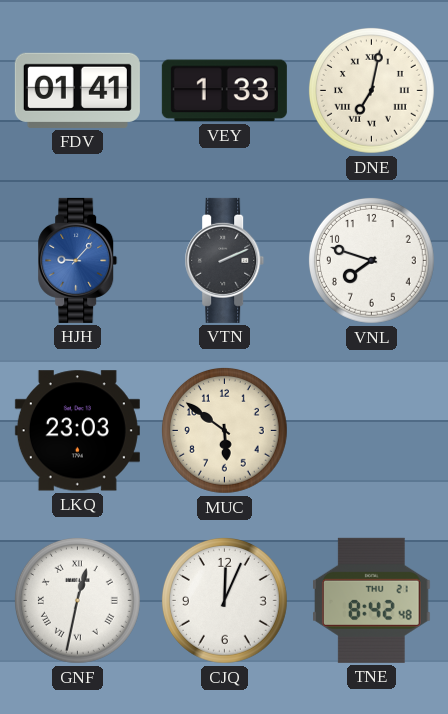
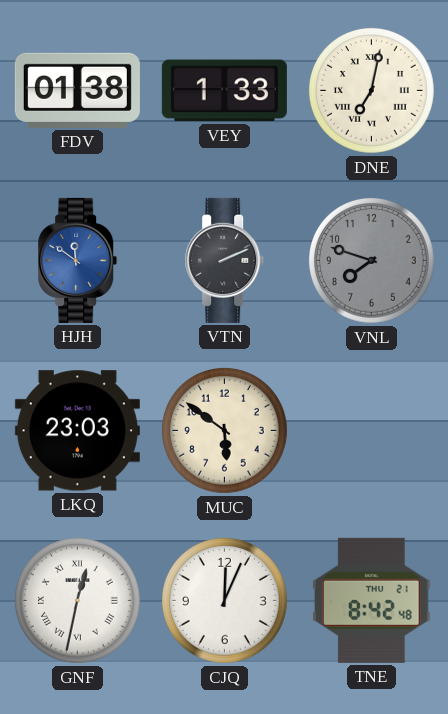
FDV: 01:41 -> 01:38 (77, 90)
HJH: 9:07 -> 11:51 (78, 260)
VNL dial: white -> grey (371, 260)
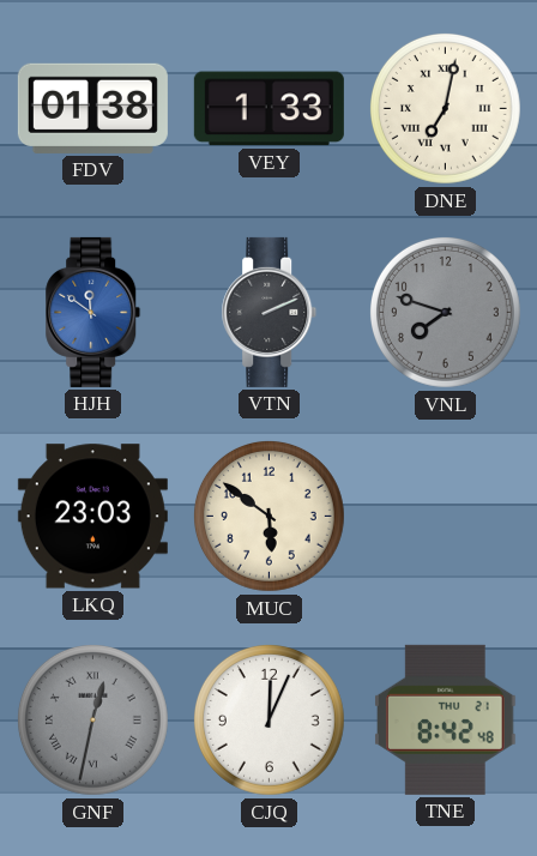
GNF dial: white -> grey (92, 719)
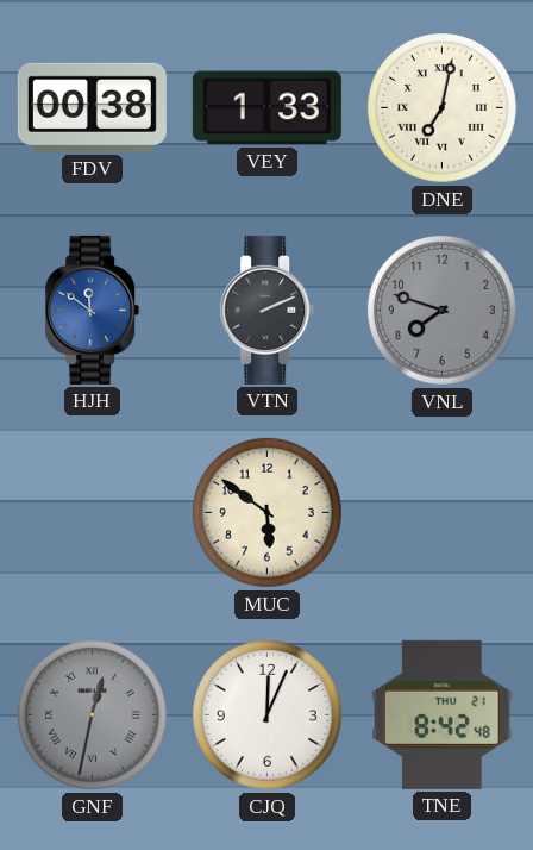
FDV: 01:38 -> 00:38 (92, 107)
LKQ: 23:03 -> none (92, 517)
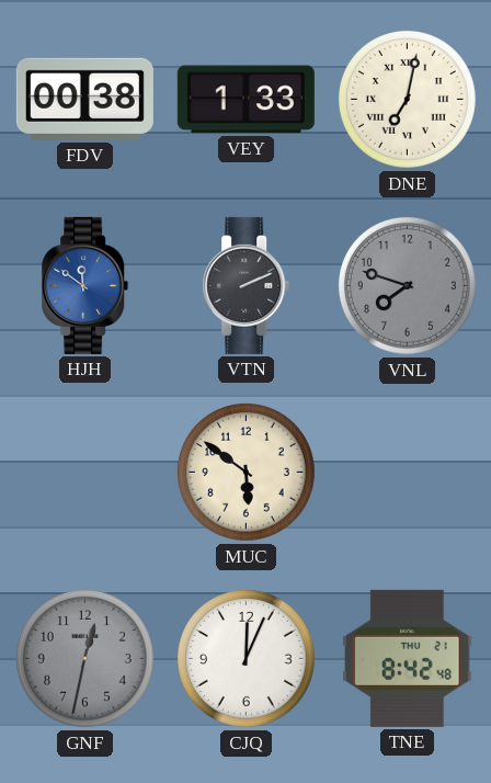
GNF numerals: Roman -> Arabic (84, 658)
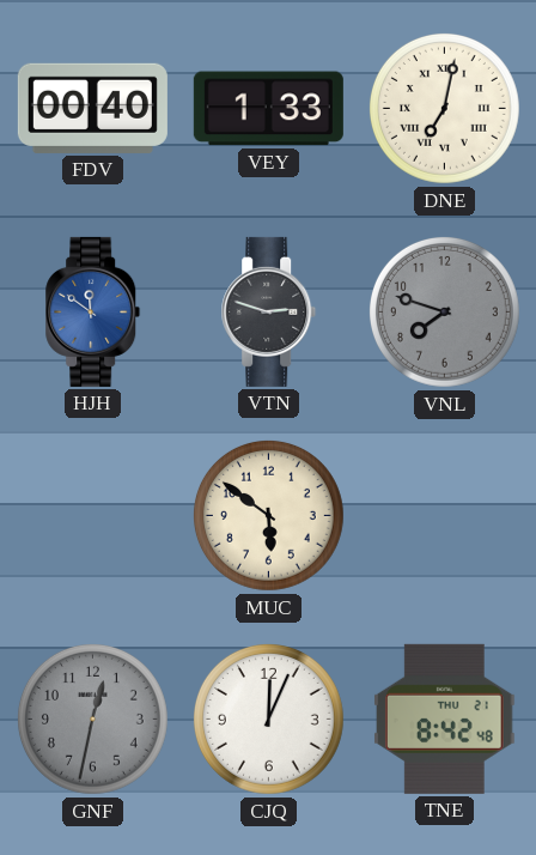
FDV: 00:38 -> 00:40 (92, 108)
VTN: 2:11 -> 2:48 (269, 311)
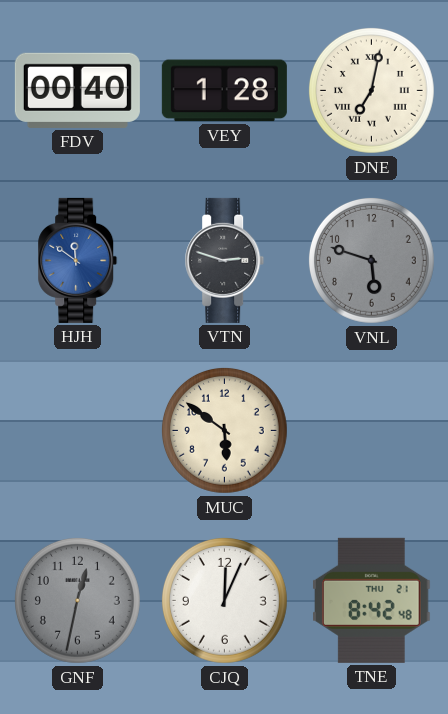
VEY: 1:33 -> 1:28 (224, 91)
VNL: 7:48 -> 5:48 (371, 260)
